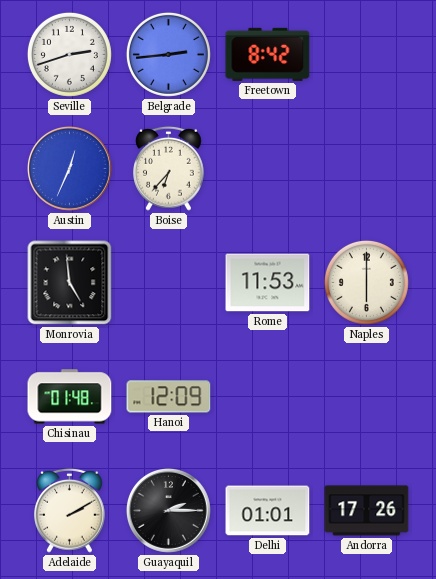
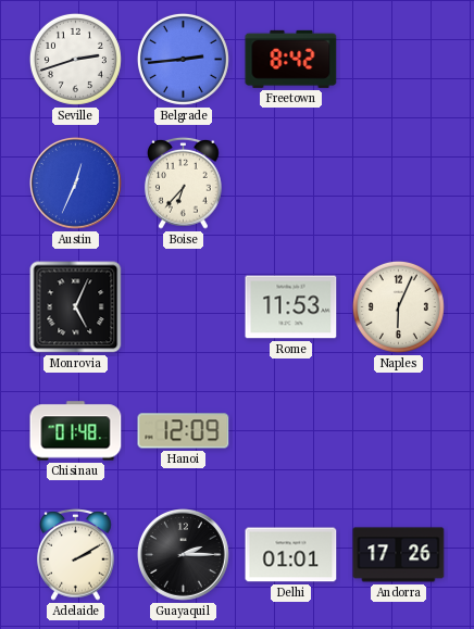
Monrovia: 4:59 -> 5:04 (76, 307)
Naples: 6:00 -> 6:04 (398, 306)
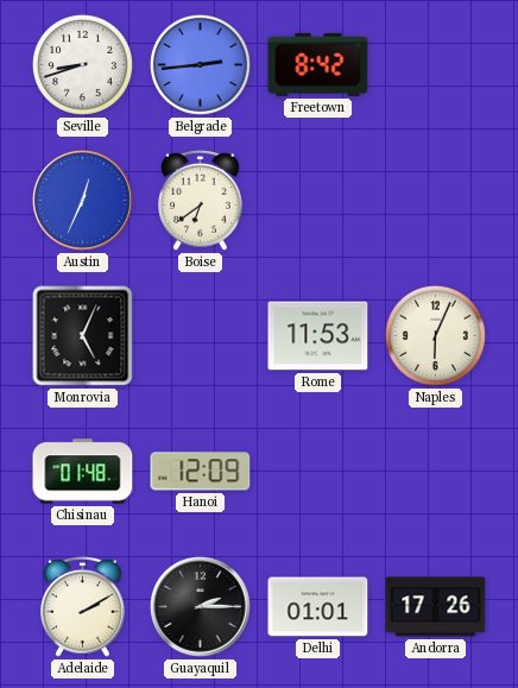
Seville: 2:42 -> 8:42 (82, 64)
Boise: 6:37 -> 6:39 (201, 200)
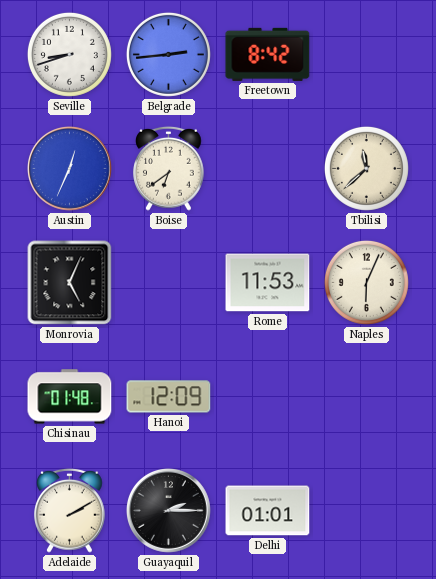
Tbilisi: none -> 11:38 (366, 168)
Andorra: 17:26 -> none (436, 607)
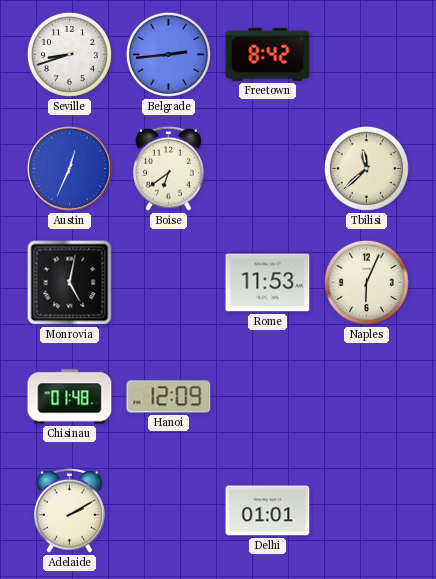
Monrovia: 5:04 -> 5:02 (70, 283)
Guayaquil: 2:15 -> none (169, 511)
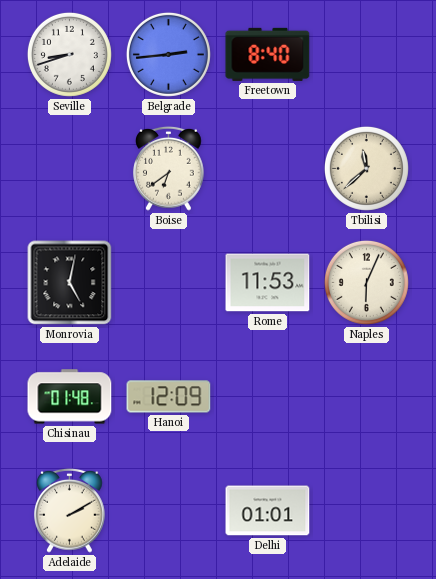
Freetown: 8:42 -> 8:40 (268, 54)
Austin: 12:34 -> none (70, 169)
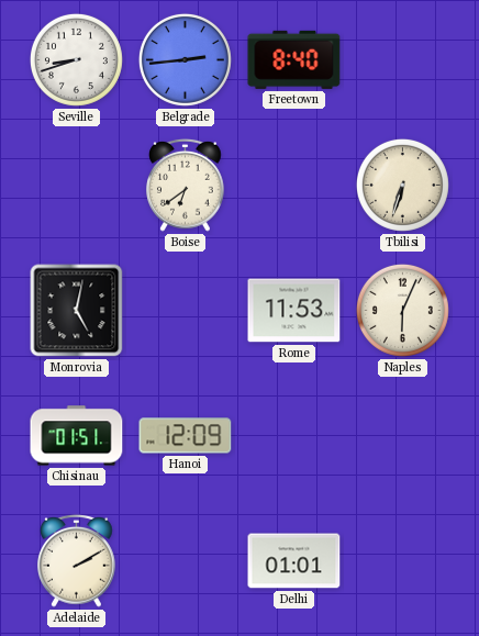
Tbilisi: 11:38 -> 6:33 (402, 185)
Chisinau: 01:48 -> 01:51 (77, 436)
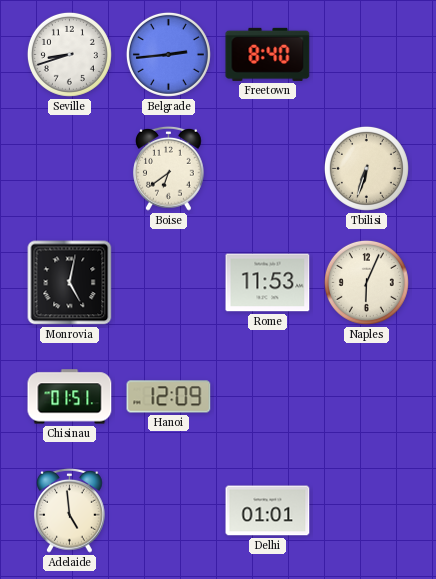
Adelaide: 2:10 -> 4:59 (70, 510)
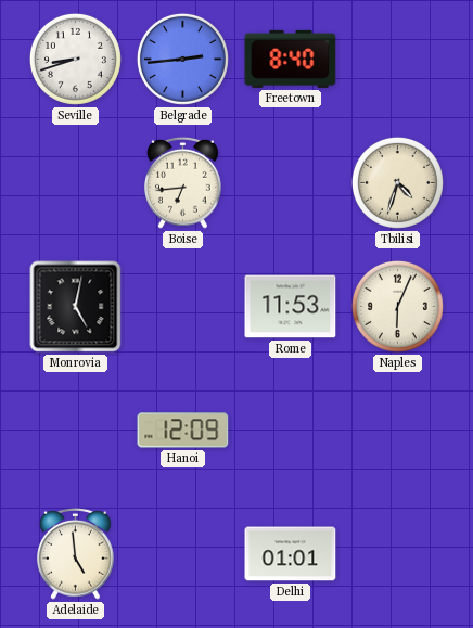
Boise: 6:39 -> 6:44 (183, 182)
Tbilisi: 6:33 -> 4:33 (397, 182)
Chisinau: 01:51 -> none (70, 397)
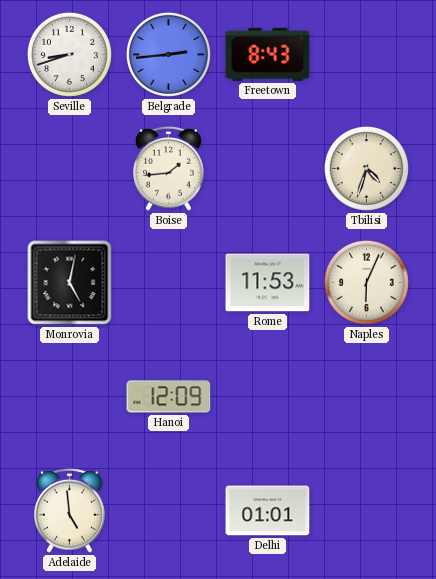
Freetown: 8:40 -> 8:43 (268, 54)
Boise: 6:44 -> 1:44 (169, 168)
